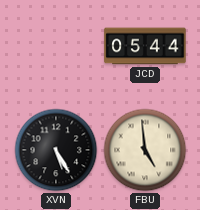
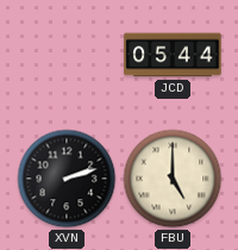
XVN: 5:25 -> 2:12 (67, 179)
FBU: 4:59 -> 5:00 (173, 179)
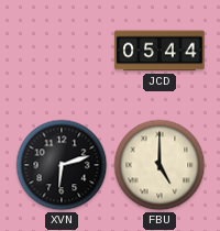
XVN: 2:12 -> 6:12 (62, 165)
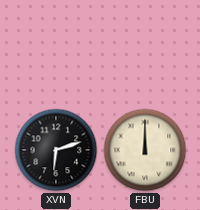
JCD: 05:44 -> none (159, 51)
FBU: 5:00 -> 12:00 (145, 150)
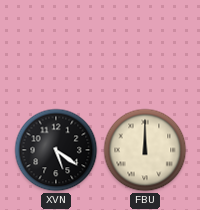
XVN: 6:12 -> 5:21 (56, 150)
